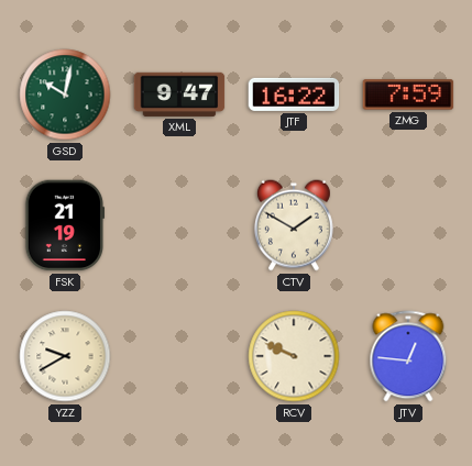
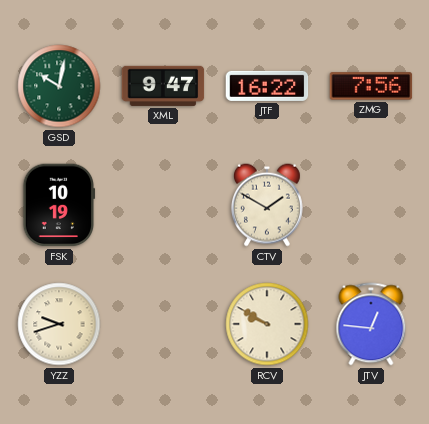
ZMG: 7:59 -> 7:56 (371, 86)
FSK: 21:19 -> 10:19 (59, 205)
YZZ: 9:40 -> 9:42 (59, 324)
RCV: 9:49 -> 9:50 (267, 324)
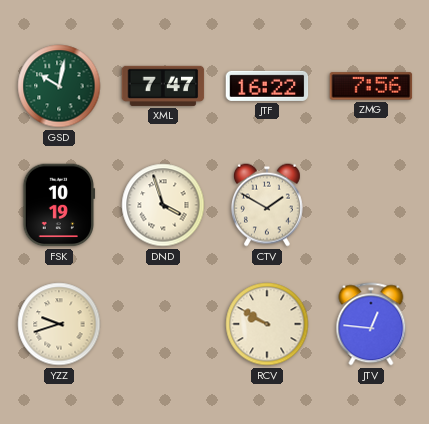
XML: 9:47 -> 7:47 (163, 86)
DND: none -> 3:57 (163, 205)
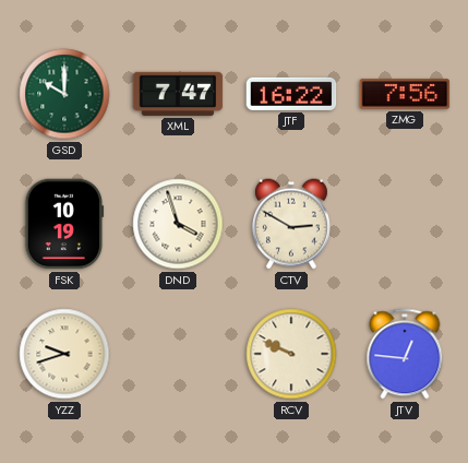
GSD: 10:02 -> 10:00 (64, 94)
CTV: 1:50 -> 2:50 (291, 224)
RCV: 9:50 -> 9:49 (291, 354)
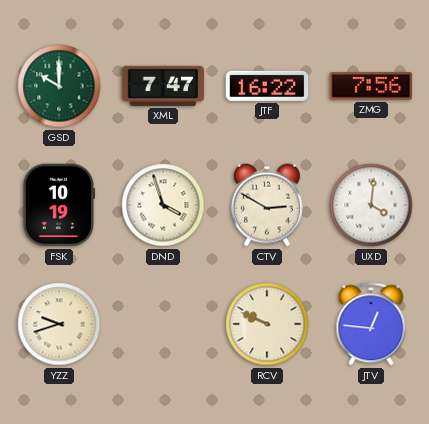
UXD: none -> 4:01 (371, 205)
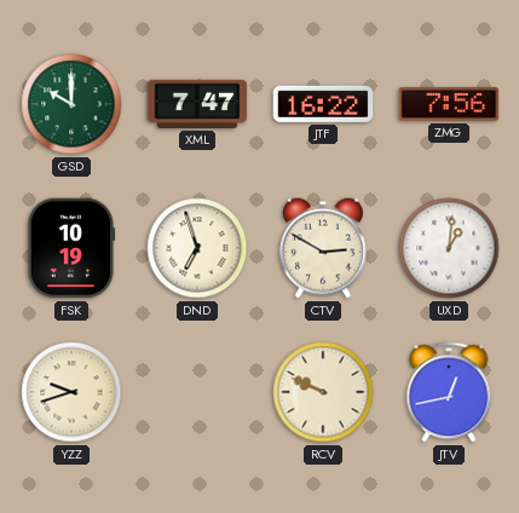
DND: 3:57 -> 6:57 (197, 248)
UXD: 4:01 -> 1:01 (449, 248)
JTV: 12:46 -> 12:43 (449, 392)
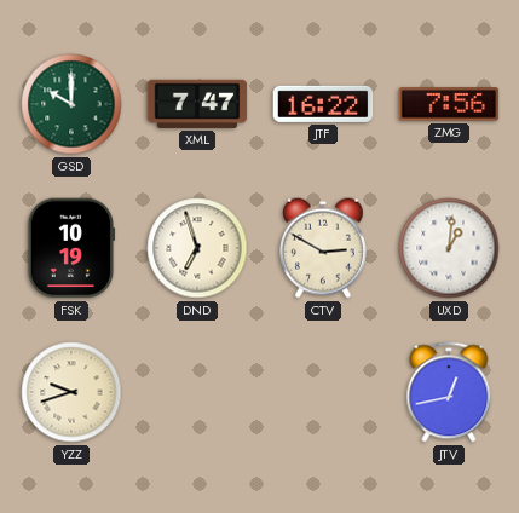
RCV: 9:49 -> none (323, 392)
